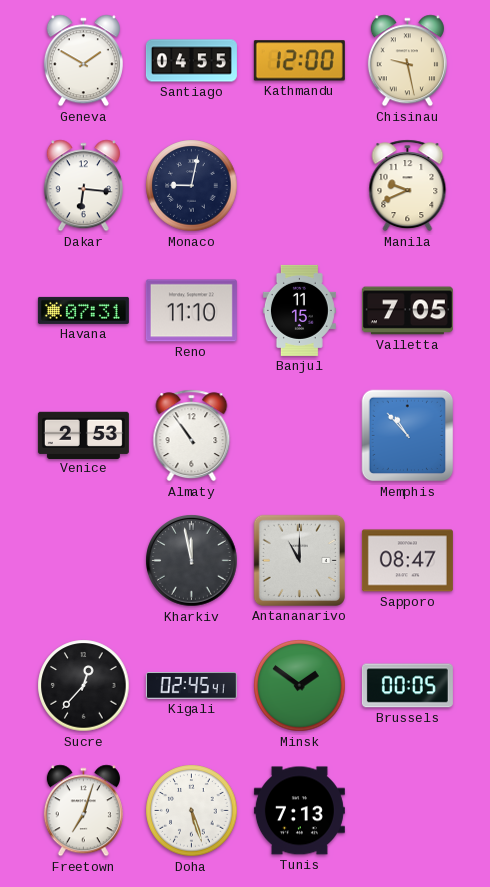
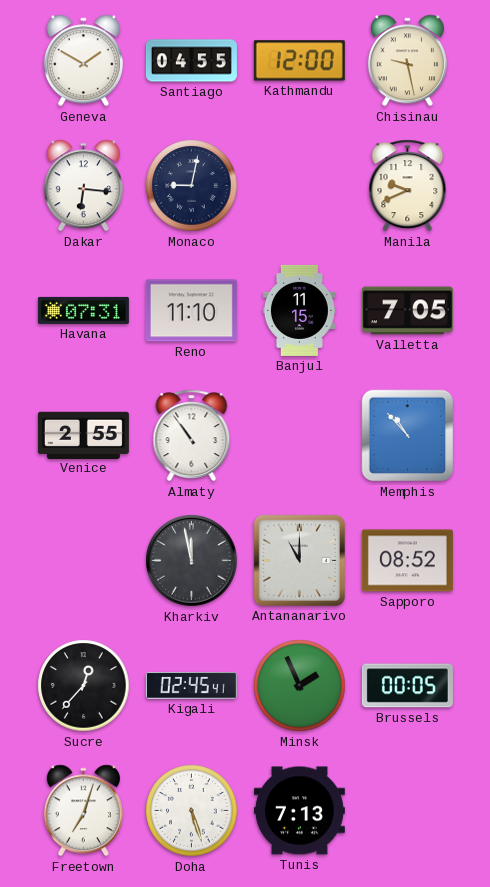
Venice: 2:53 -> 2:55 (83, 435)
Sapporo: 08:47 -> 08:52 (407, 561)
Minsk: 1:51 -> 1:56 (300, 686)
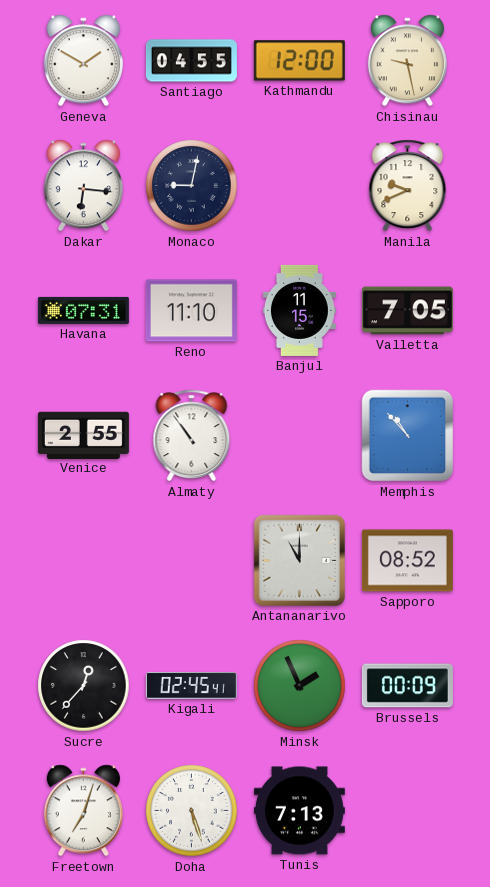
Kharkiv: 11:58 -> none (192, 561)
Brussels: 00:05 -> 00:09 (407, 686)
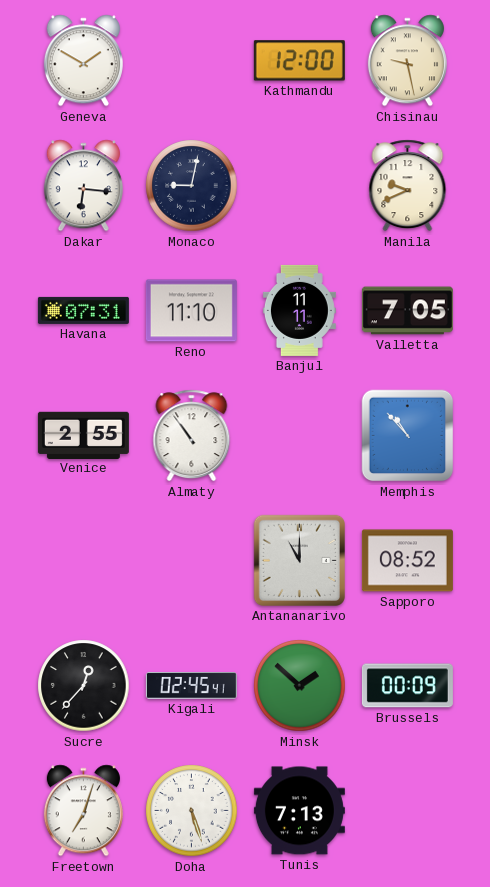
Santiago: 04:55 -> none (191, 61)
Banjul: 11:15 -> 11:11 (299, 310)
Minsk: 1:56 -> 1:52 (300, 686)
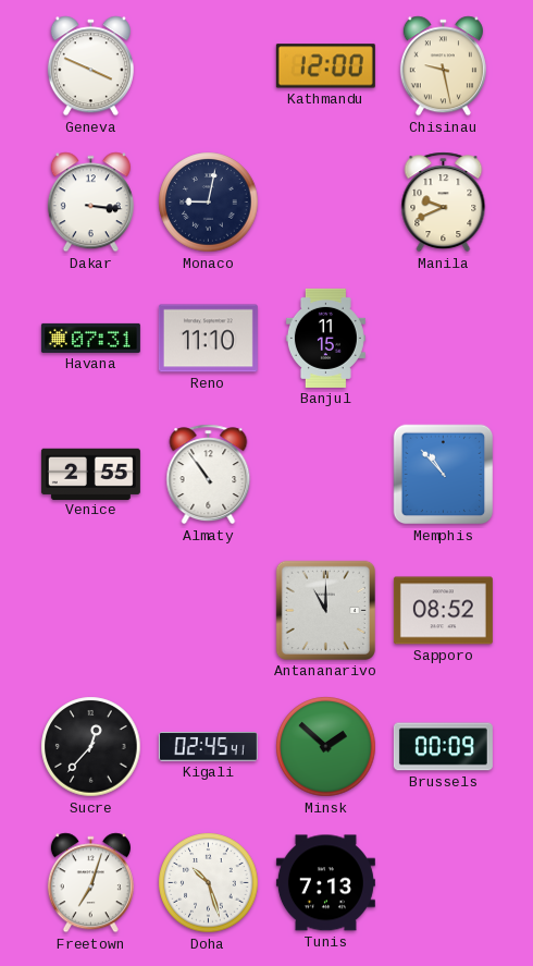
Geneva: 1:50 -> 3:49 (90, 66)
Dakar: 6:16 -> 3:16 (90, 203)
Banjul: 11:11 -> 11:15 (325, 338)
Valletta: 7:05 -> none (407, 311)
Doha: 5:27 -> 10:27 (209, 883)
